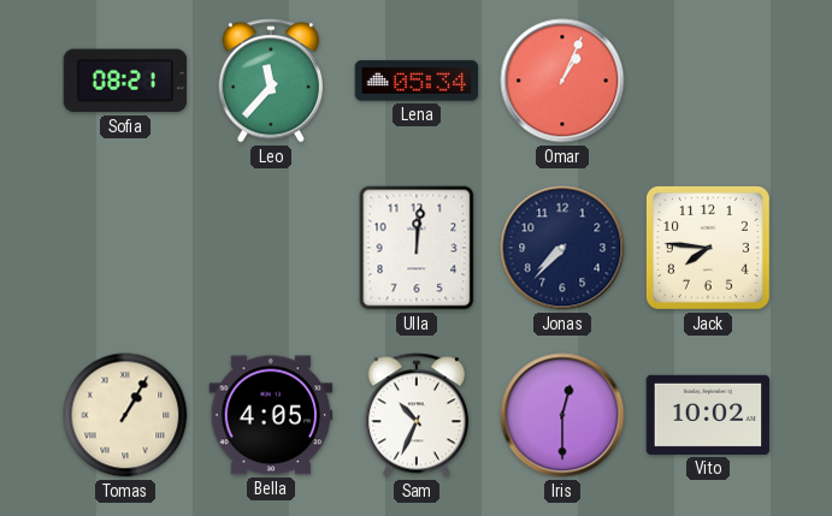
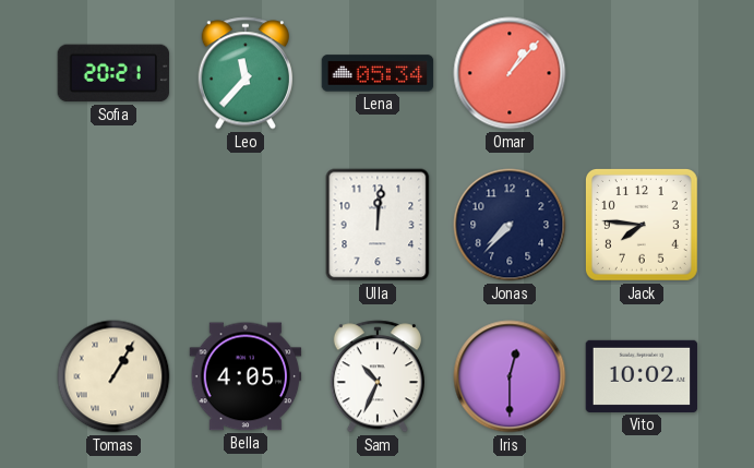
Sofia: 08:21 -> 20:21 (113, 73)
Omar: 1:04 -> 1:07 (510, 73)
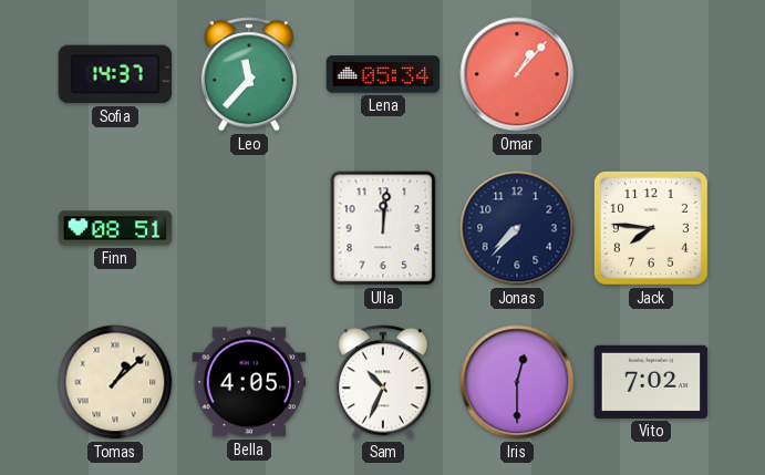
Sofia: 20:21 -> 14:37 (115, 74)
Finn: none -> 08:51 (115, 228)
Tomas: 1:05 -> 1:08 (115, 382)
Vito: 10:02 -> 7:02 (651, 382)
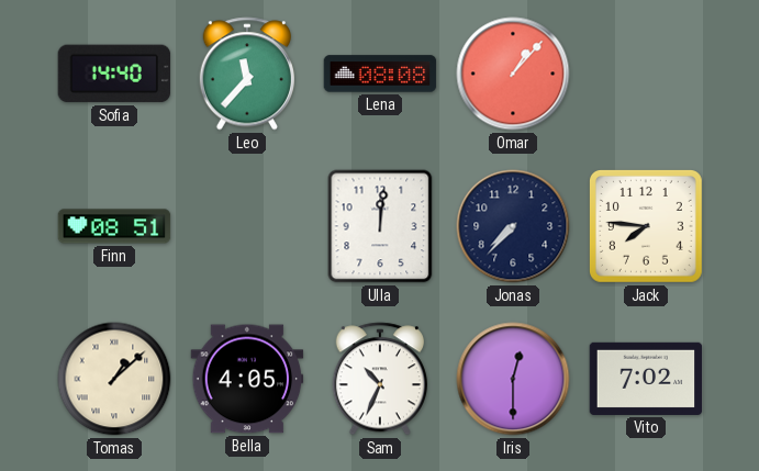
Sofia: 14:37 -> 14:40 (114, 74)
Lena: 05:34 -> 08:08 (380, 74)
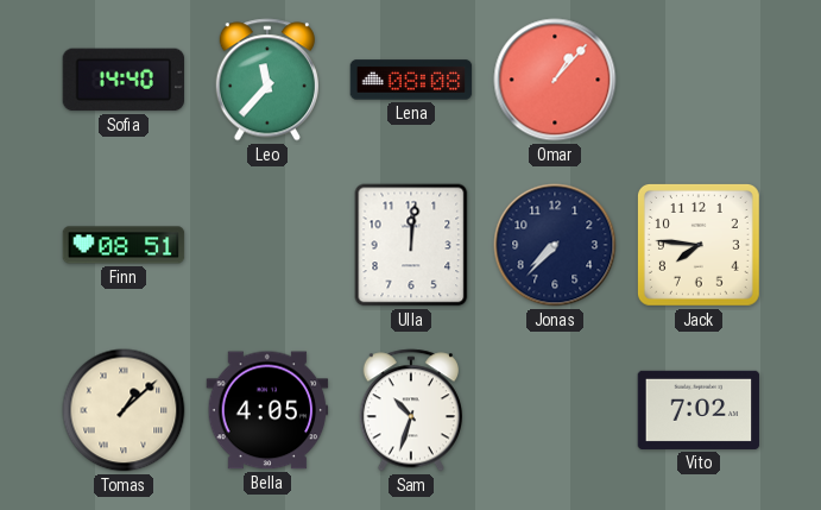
Sam: 10:34 -> 10:33 (410, 410)
Iris: 12:30 -> none (513, 379)
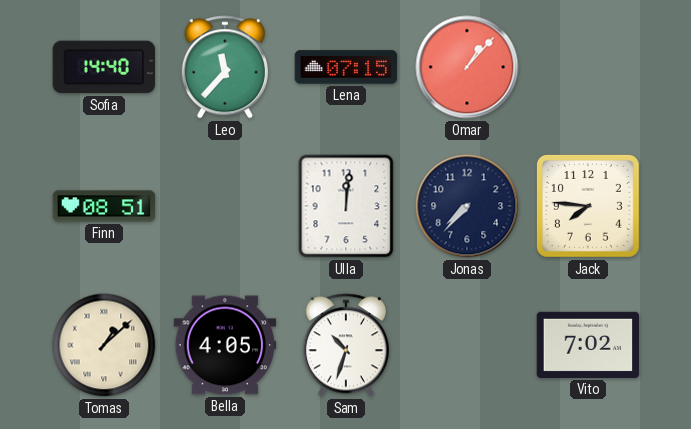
Lena: 08:08 -> 07:15 (346, 67)
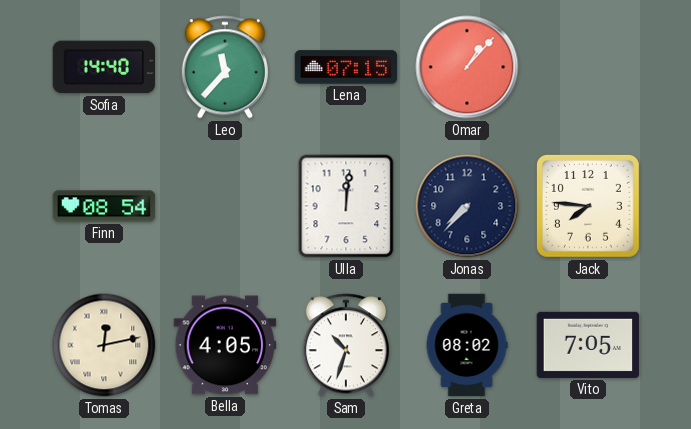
Finn: 08:51 -> 08:54 (104, 206)
Tomas: 1:08 -> 12:13 (104, 345)
Greta: none -> 08:02 (467, 345)
Vito: 7:02 -> 7:05 (588, 345)
